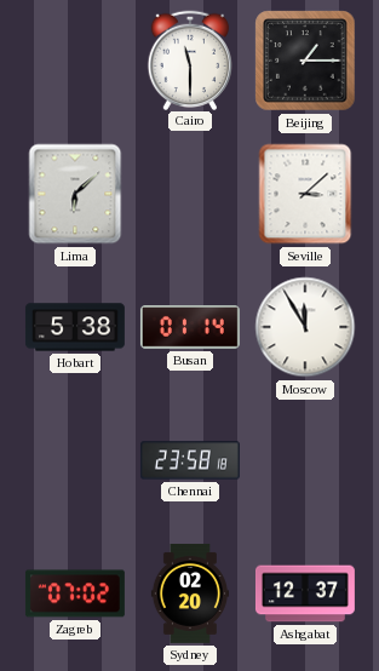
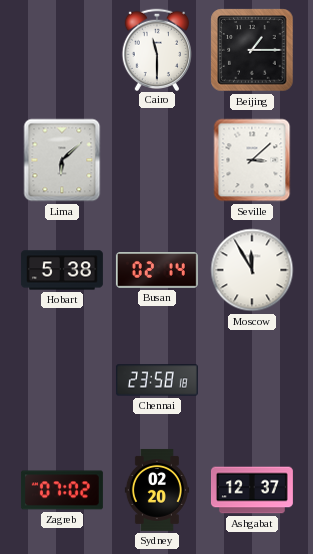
Busan: 01:14 -> 02:14 (157, 271)
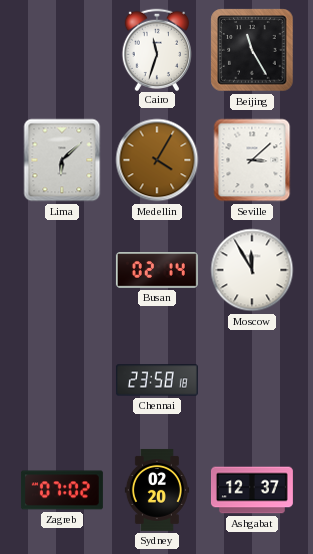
Cairo: 11:30 -> 11:33 (156, 49)
Beijing: 1:15 -> 11:25 (252, 50)
Medellin: none -> 4:05 (157, 160)
Hobart: 5:38 -> none (62, 270)
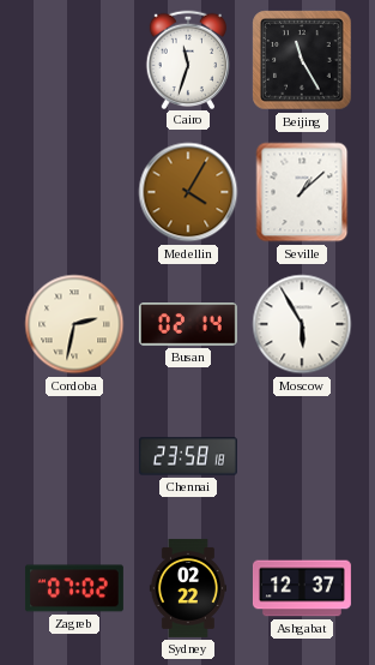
Lima: 6:08 -> none (62, 160)
Seville: 3:08 -> 1:08 (302, 192)
Cordoba: none -> 2:32 (74, 324)
Moscow: 11:55 -> 5:55 (302, 324)
Sydney: 02:20 -> 02:22 (188, 588)
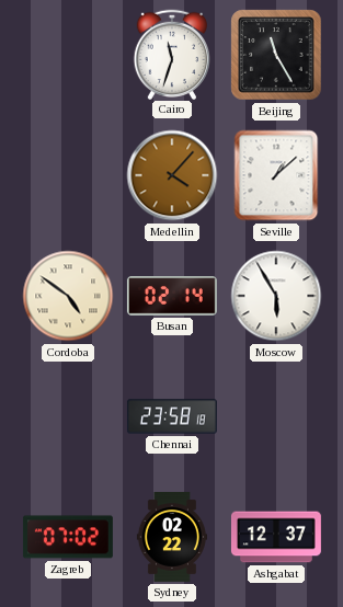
Medellin: 4:05 -> 4:07 (172, 175)
Cordoba: 2:32 -> 4:51 (68, 296)
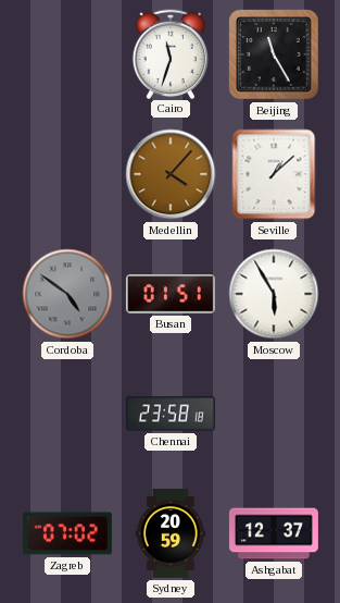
Cordoba dial: cream -> grey (67, 294)
Busan: 02:14 -> 01:51 (171, 295)
Sydney: 02:22 -> 20:59 (171, 533)
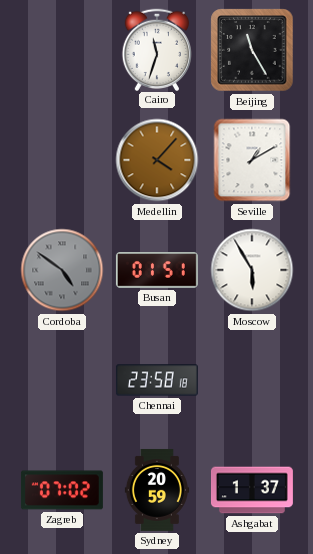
Seville: 1:08 -> 1:10 (252, 160)
Ashgabat: 12:37 -> 1:37 (252, 490)
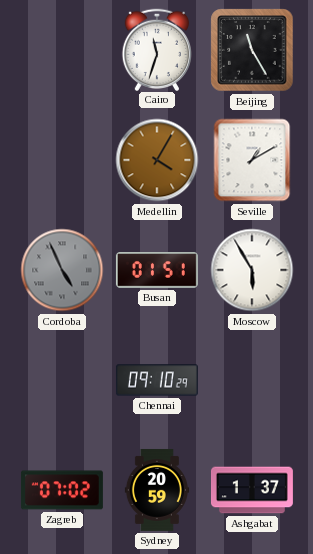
Medellin: 4:07 -> 4:05 (157, 160)
Cordoba: 4:51 -> 4:56 (62, 270)
Chennai: 23:58 -> 09:10 (157, 380)
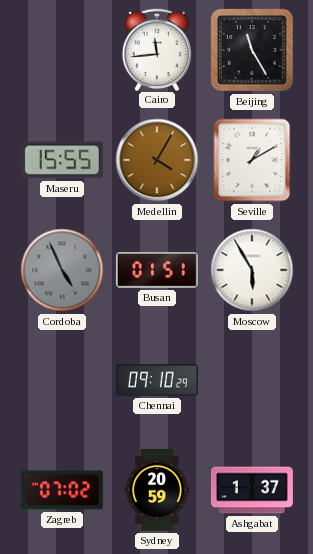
Cairo: 11:33 -> 11:44 (156, 49)
Maseru: none -> 15:55 (62, 160)
